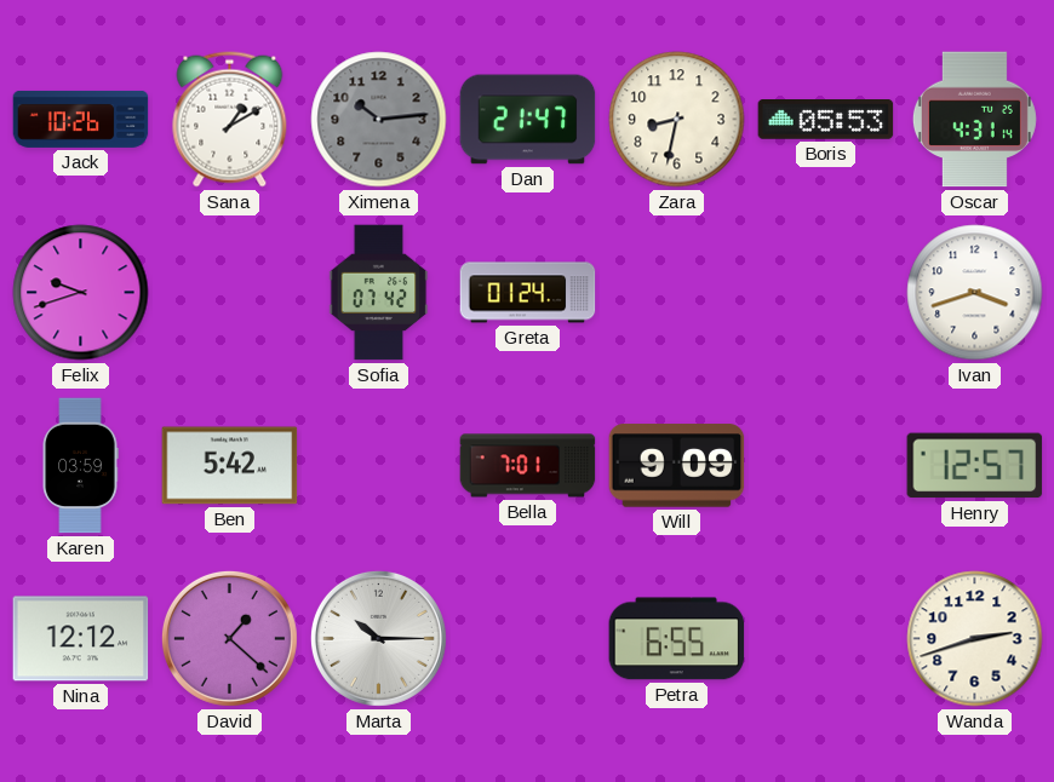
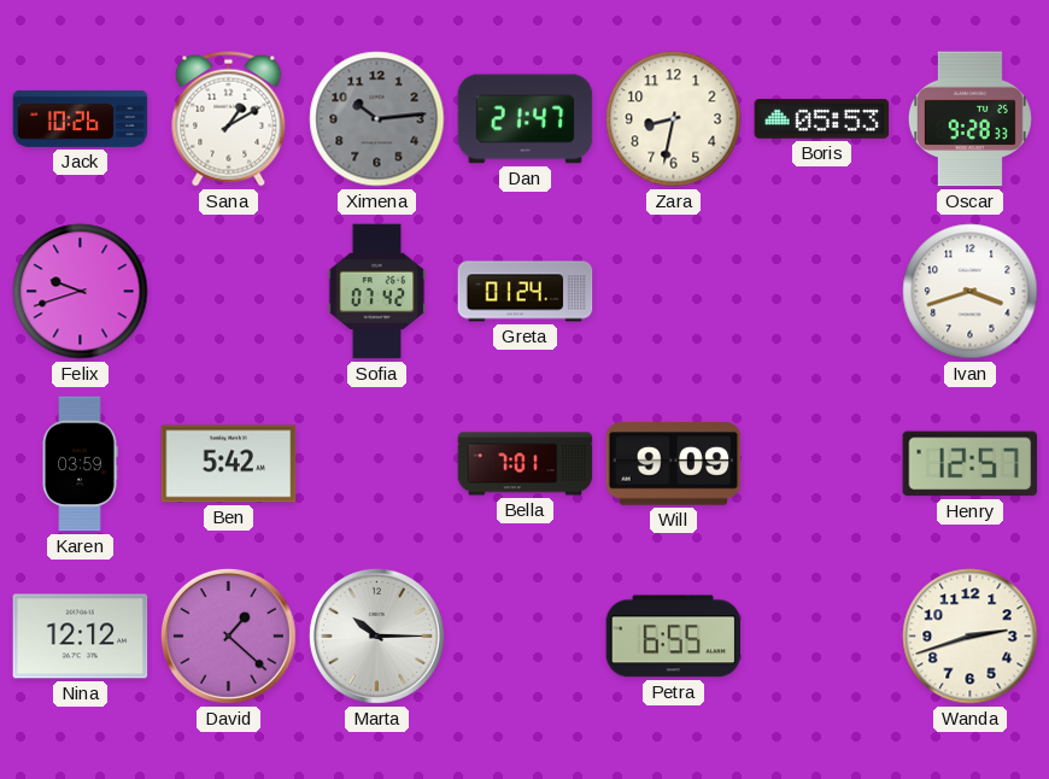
Oscar: 4:31 -> 9:28 (969, 119)
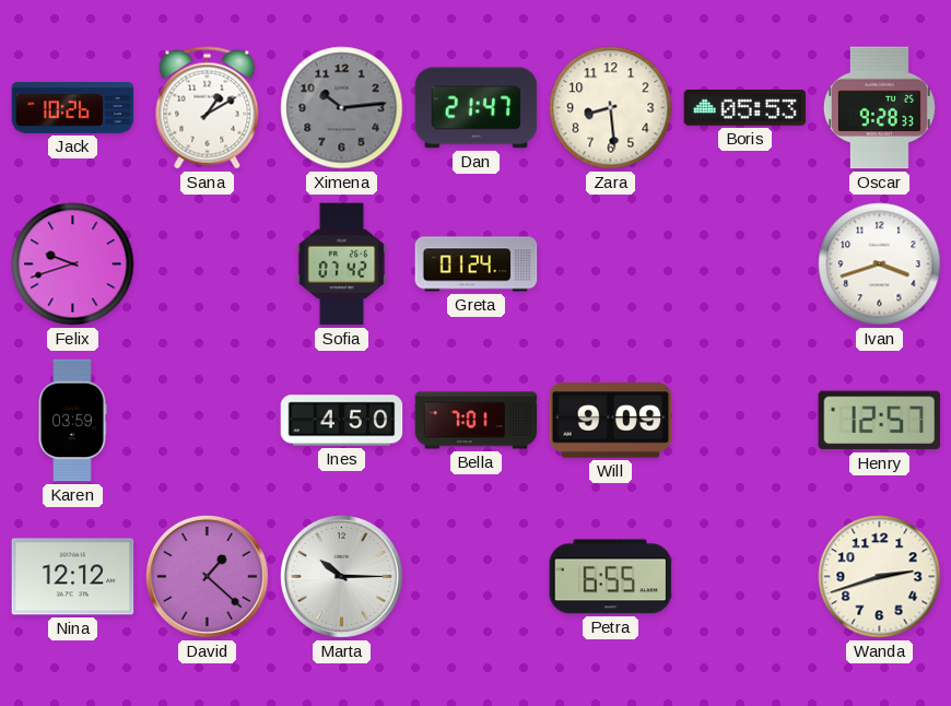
Zara: 8:32 -> 8:29 (611, 108)
Ben: 5:42 -> none (229, 464)
Ines: none -> 4:50 (342, 421)
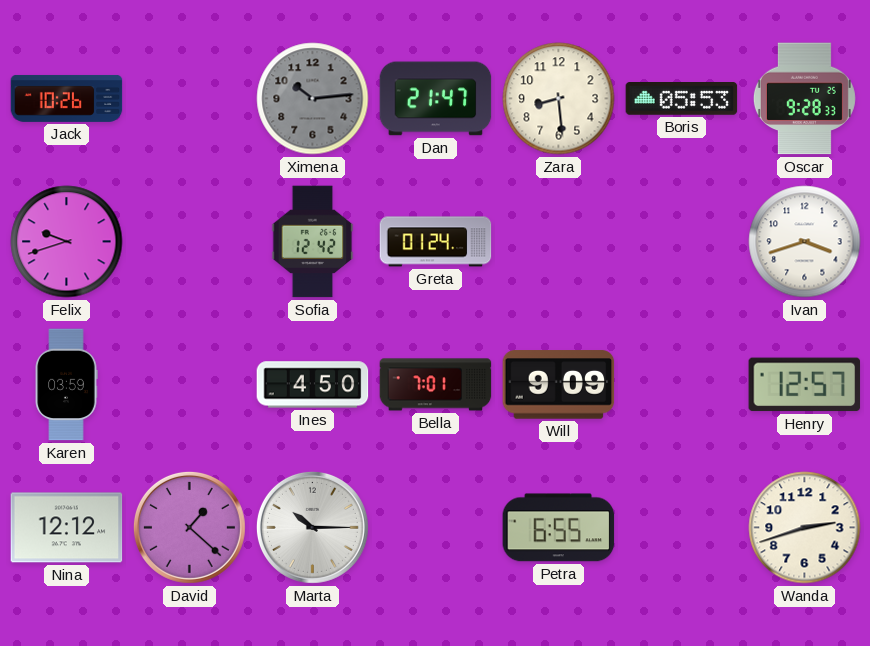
Sana: 1:10 -> none (208, 108)
Sofia: 07:42 -> 12:42 (313, 242)
